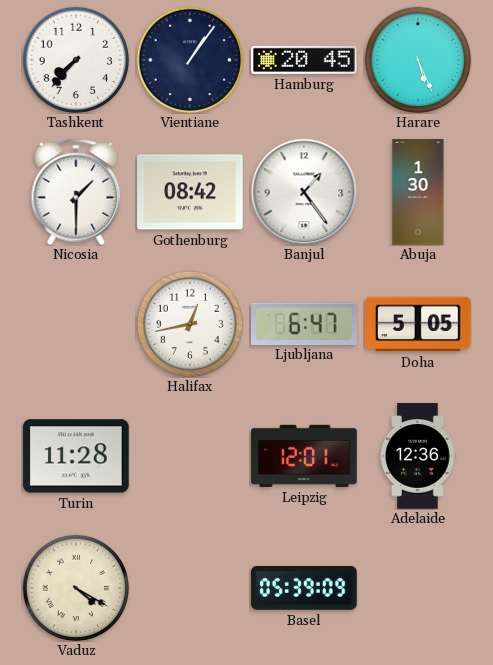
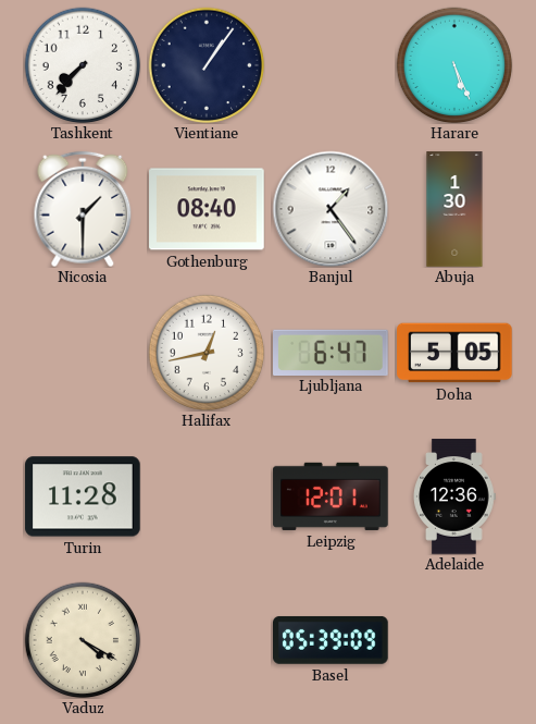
Hamburg: 20:45 -> none (304, 60)
Gothenburg: 08:42 -> 08:40 (207, 209)
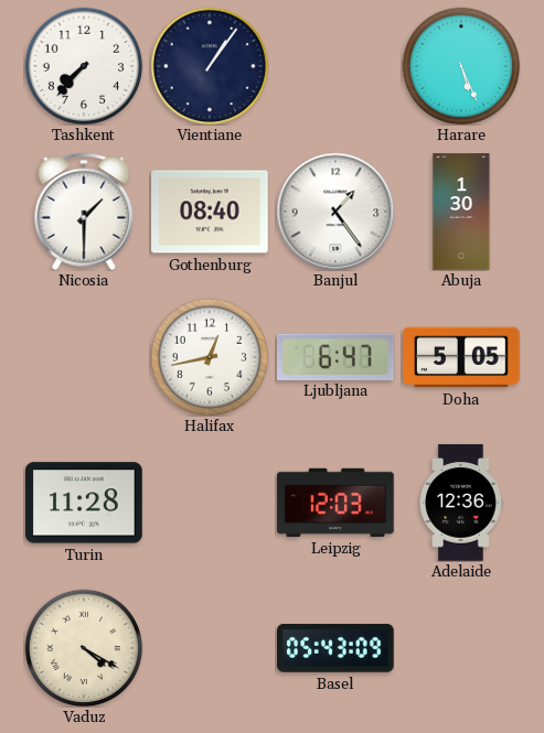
Leipzig: 12:01 -> 12:03 (335, 503)
Basel: 05:39 -> 05:43 (337, 648)
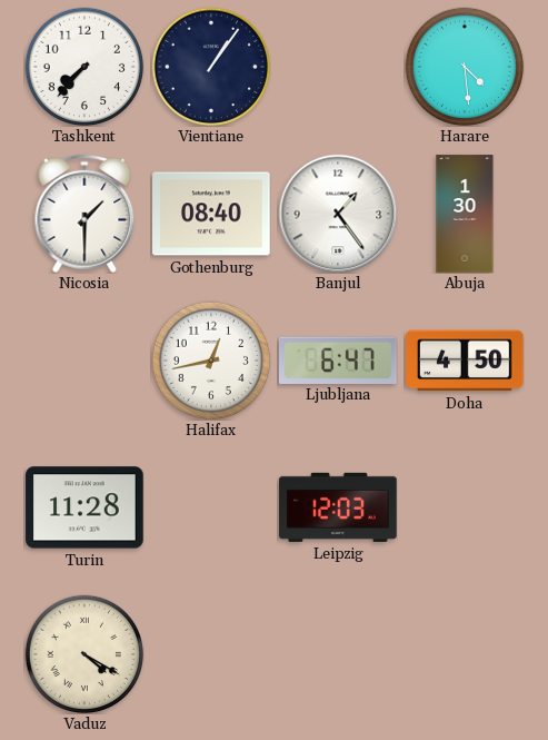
Harare: 5:26 -> 4:29 (465, 67)
Doha: 5:05 -> 4:50 (465, 361)
Adelaide: 12:36 -> none (461, 503)
Basel: 05:43 -> none (337, 648)
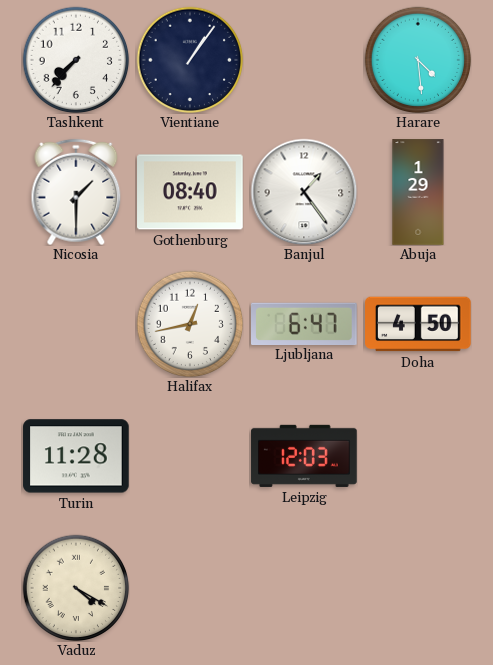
Abuja: 1:30 -> 1:29 (418, 192)
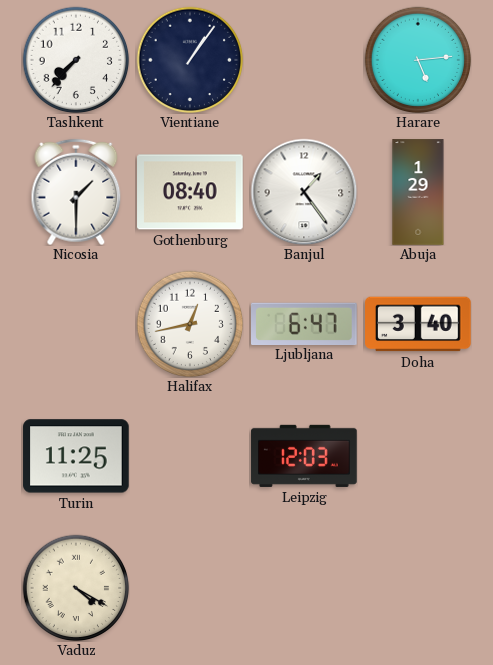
Harare: 4:29 -> 5:14 (418, 60)
Doha: 4:50 -> 3:40 (418, 324)
Turin: 11:28 -> 11:25 (76, 456)
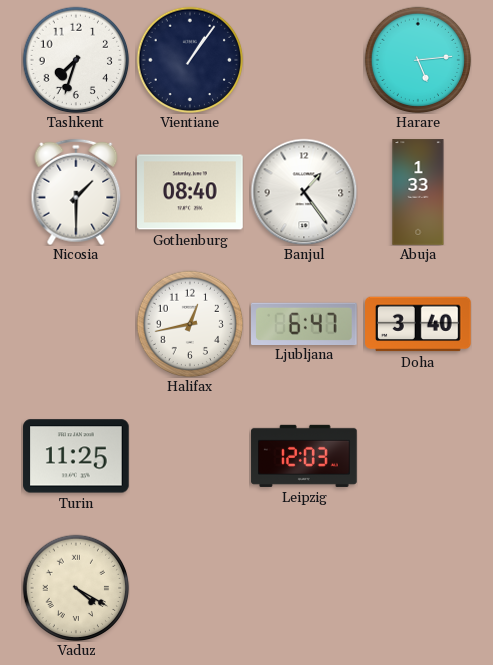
Tashkent: 7:37 -> 7:33 (76, 60)
Abuja: 1:29 -> 1:33 (418, 192)
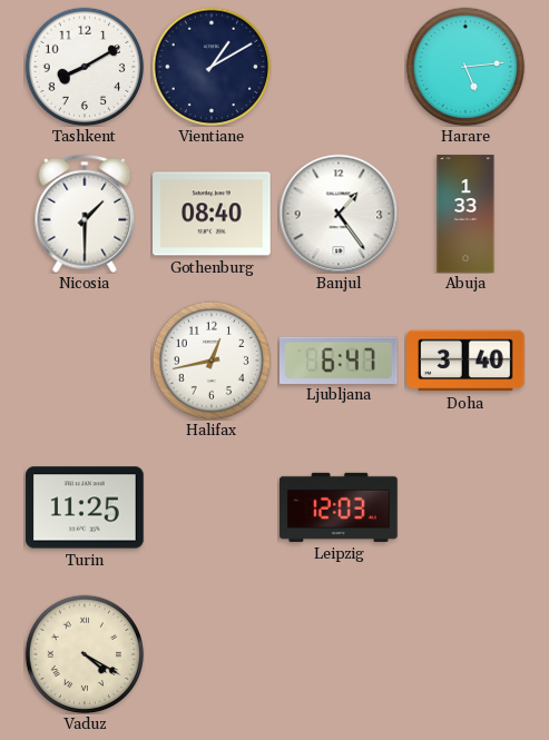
Tashkent: 7:33 -> 8:10 (85, 67)
Vientiane: 1:06 -> 1:10 (212, 67)
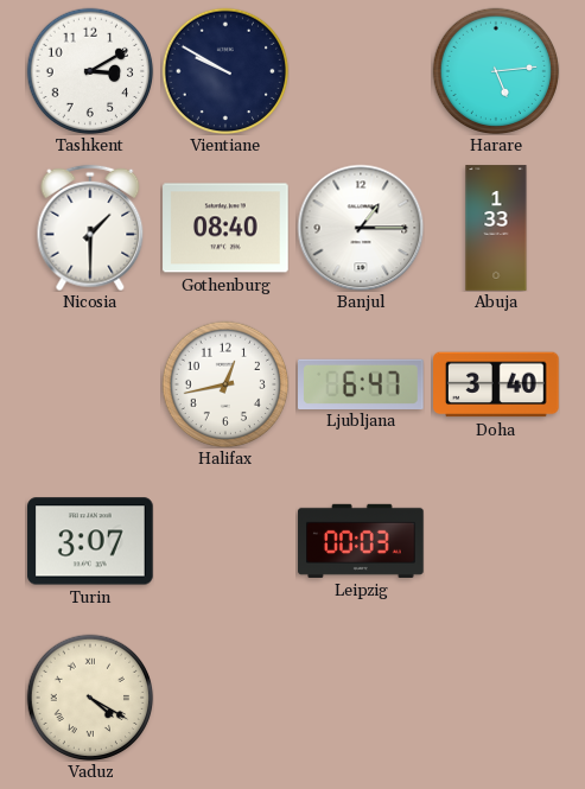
Tashkent: 8:10 -> 3:10 (90, 71)
Vientiane: 1:10 -> 9:50 (225, 71)
Banjul: 1:24 -> 1:15 (361, 228)
Turin: 11:25 -> 3:07 (90, 541)
Leipzig: 12:03 -> 00:03 (361, 541)
